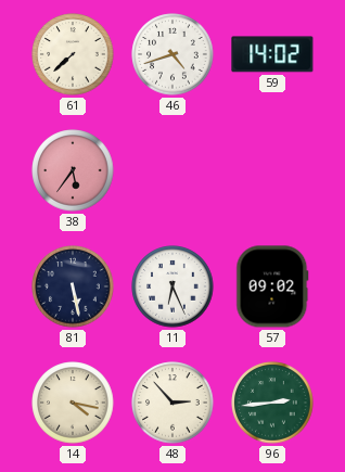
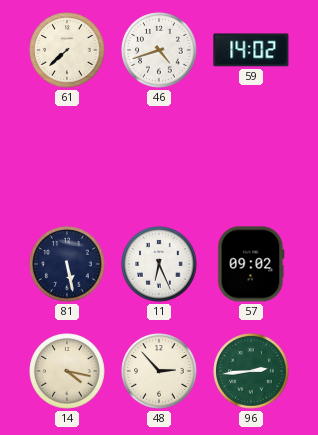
38: 5:36 -> none (73, 170)
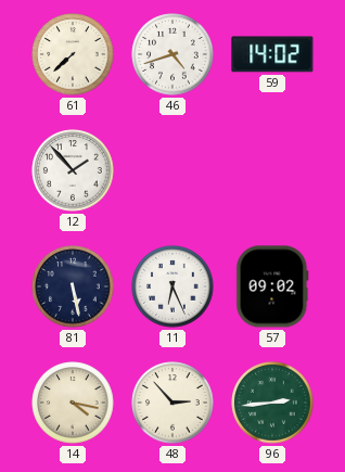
12: none -> 1:53 (73, 170)
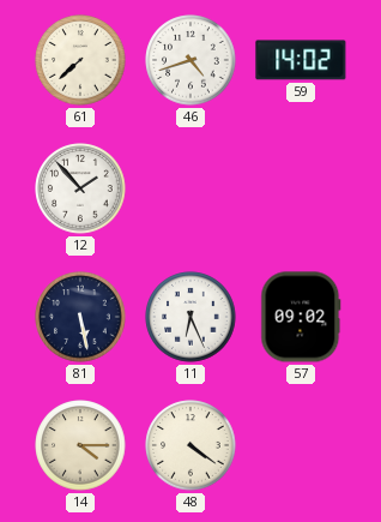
14: 4:17 -> 4:15 (80, 445)
48: 2:53 -> 4:21 (190, 445)
96: 2:44 -> none (272, 403)
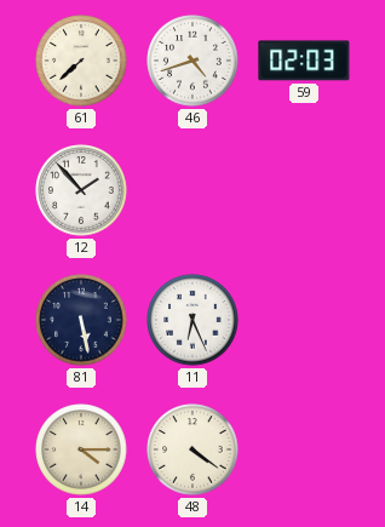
59: 14:02 -> 02:03 (304, 61)
57: 09:02 -> none (301, 317)
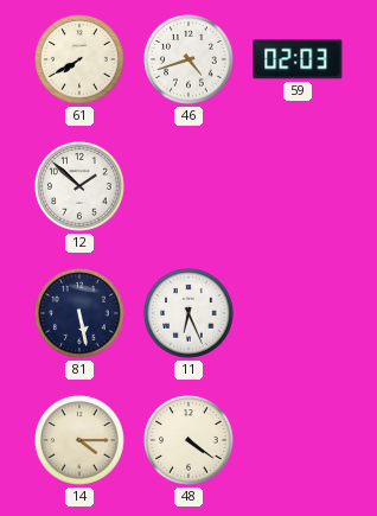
61: 7:38 -> 7:40 (79, 59)
12: 1:53 -> 1:52 (79, 186)
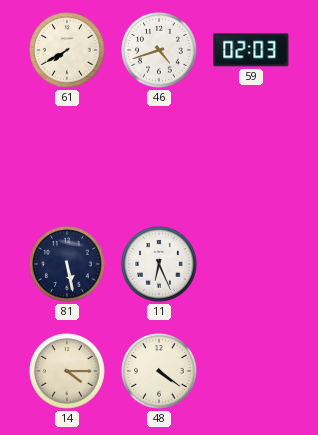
12: 1:52 -> none (79, 186)
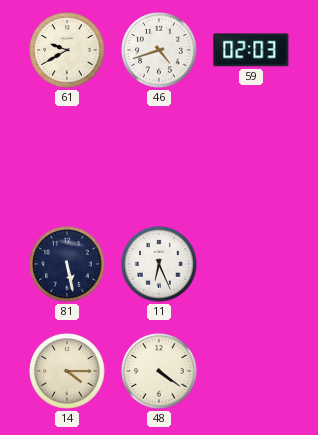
61: 7:40 -> 9:40 (67, 50)
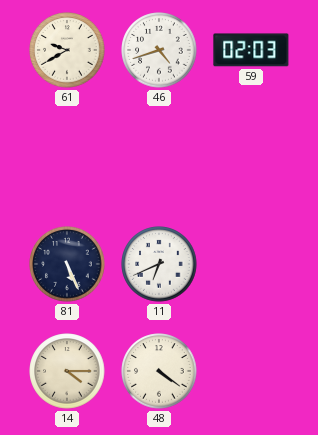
81: 5:28 -> 5:26 (67, 264)
11: 6:26 -> 6:41 (159, 264)
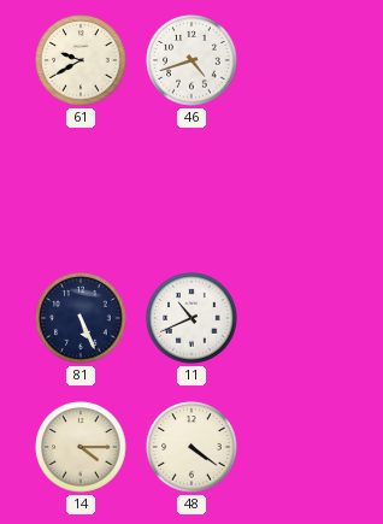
59: 02:03 -> none (251, 50)
11: 6:41 -> 10:41 (191, 318)
